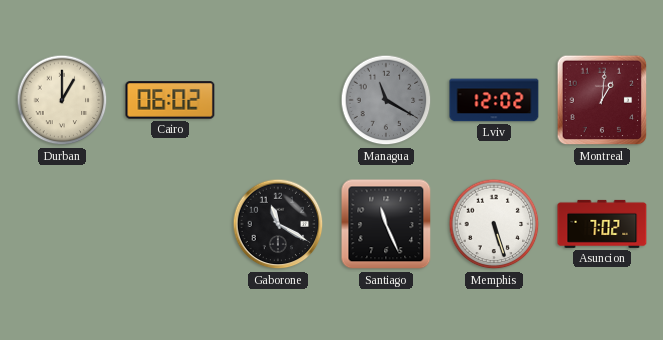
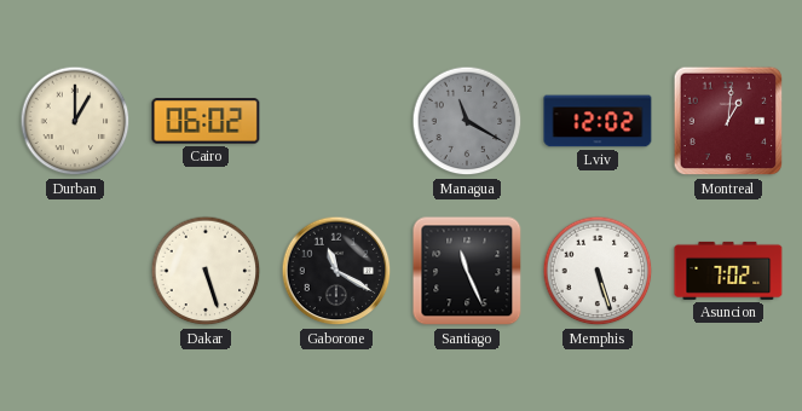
Dakar: none -> 5:27 (206, 271)
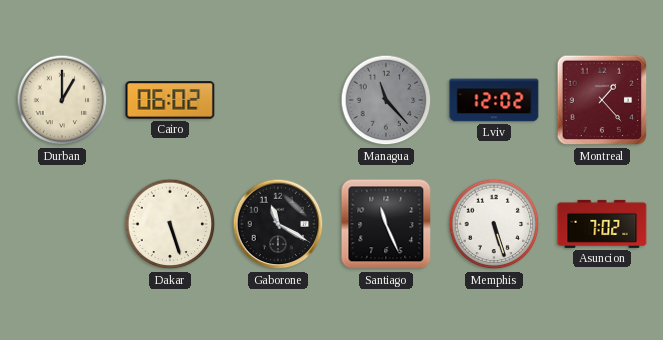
Managua: 11:20 -> 11:23 (386, 100)
Montreal: 1:01 -> 1:23 (602, 100)
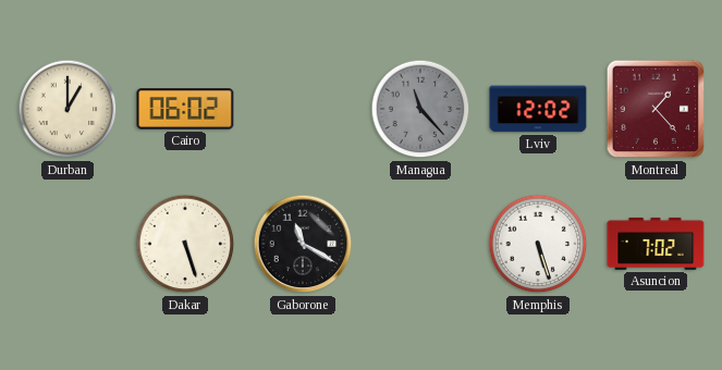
Santiago: 11:26 -> none (386, 224)
